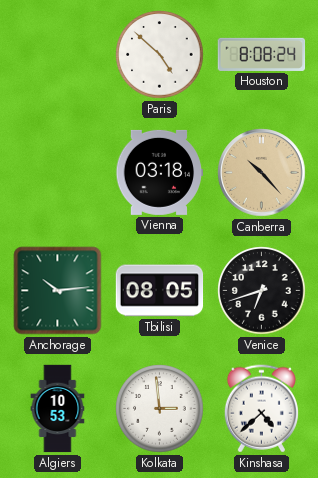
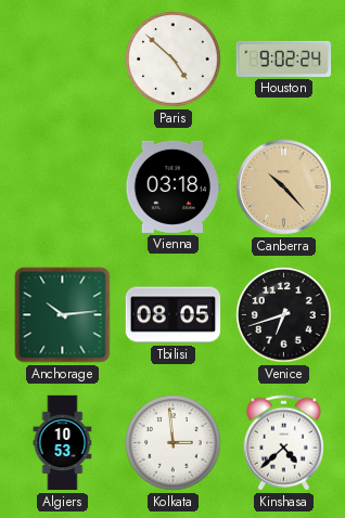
Houston: 8:08 -> 9:02 (284, 59)
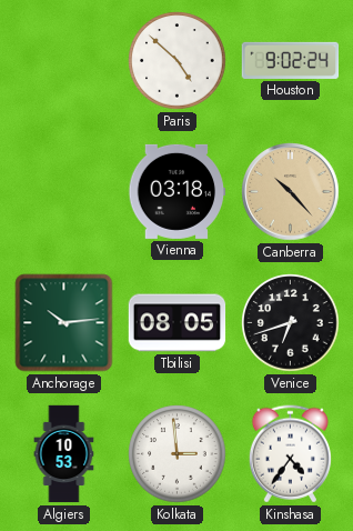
Kinshasa: 4:38 -> 4:36 (290, 454)
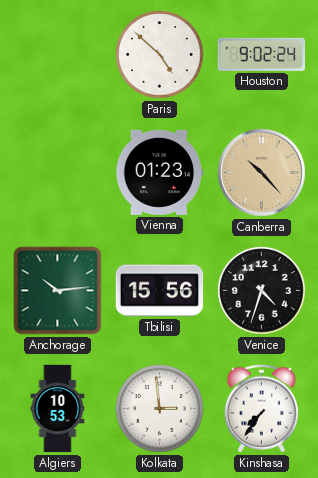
Vienna: 03:18 -> 01:23 (160, 172)
Tbilisi: 08:05 -> 15:56 (160, 291)
Venice: 6:42 -> 4:33 (262, 291)
Kinshasa: 4:36 -> 7:36 (261, 409)
